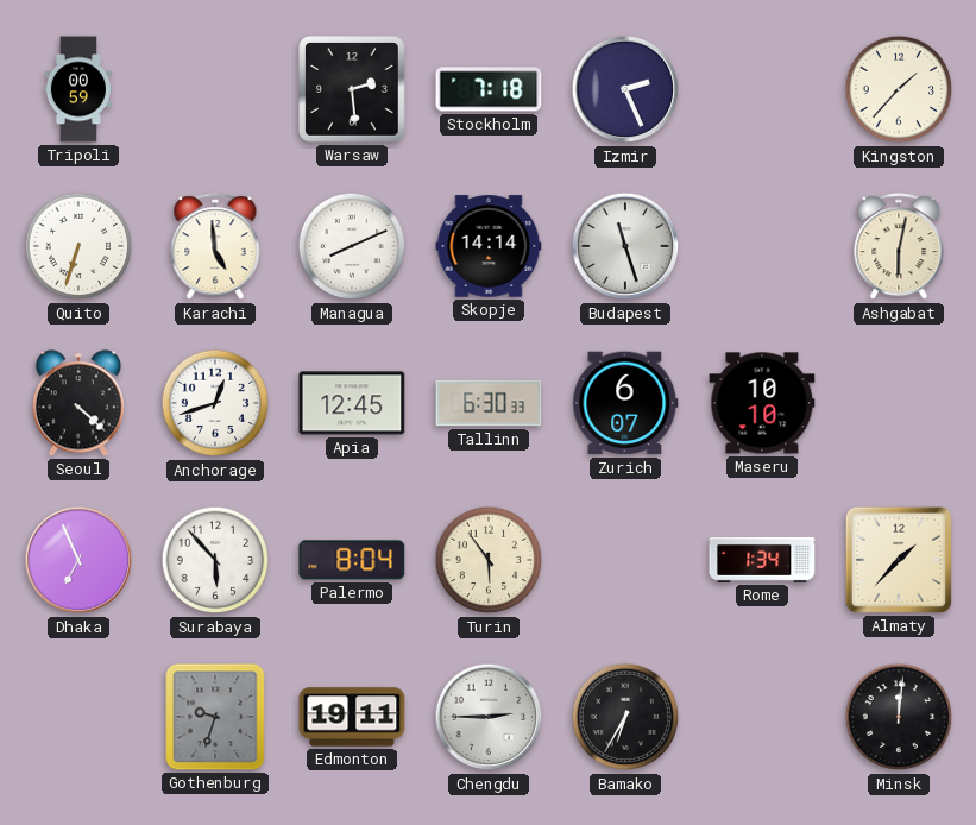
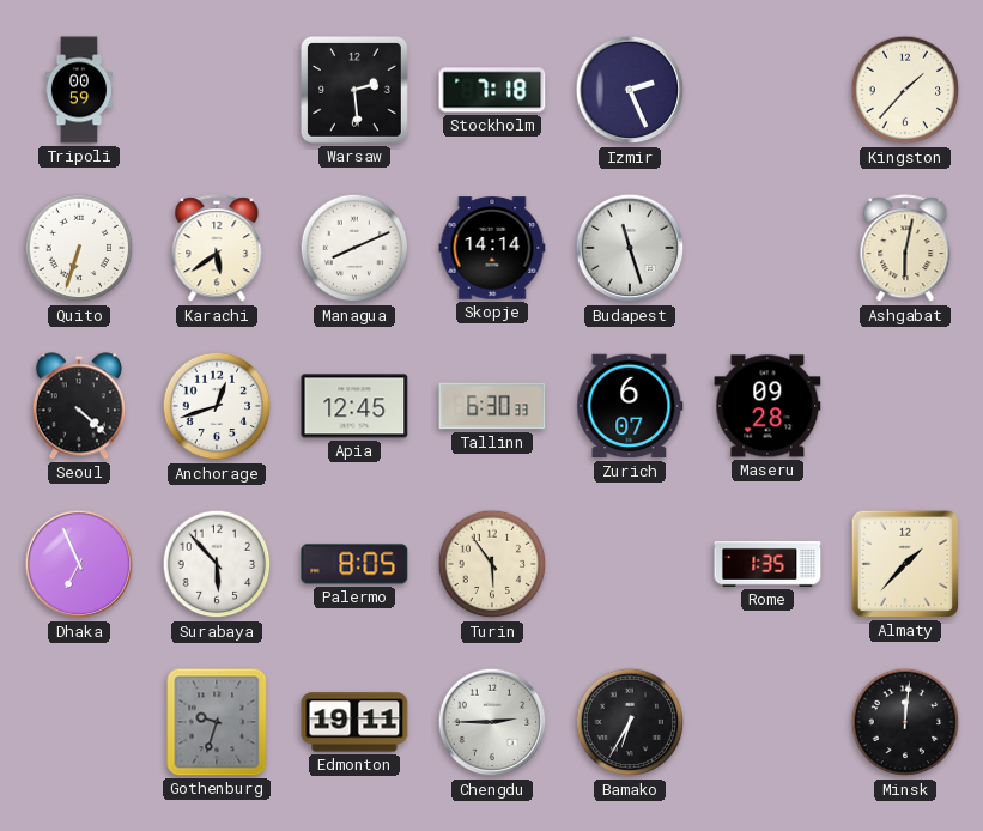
Karachi: 4:59 -> 5:39 (217, 249)
Maseru: 10:10 -> 09:28 (767, 406)
Palermo: 8:04 -> 8:05 (354, 564)
Rome: 1:34 -> 1:35 (767, 564)
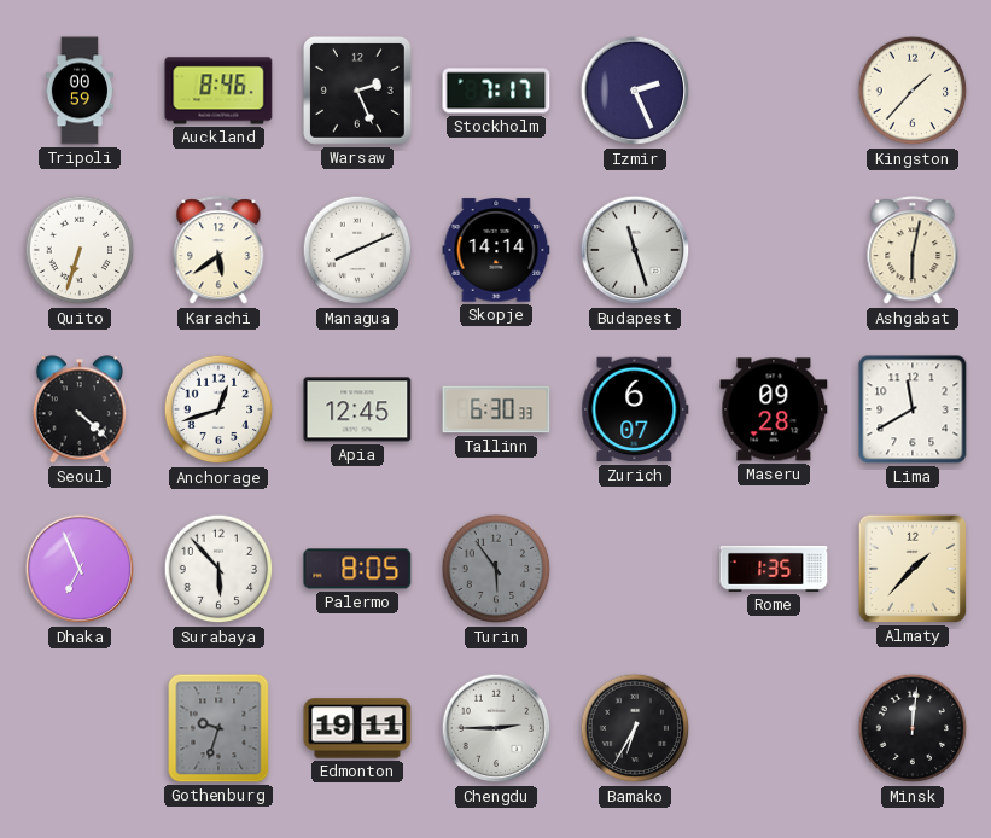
Auckland: none -> 8:46 (218, 91)
Warsaw: 2:29 -> 2:26 (357, 91)
Stockholm: 7:18 -> 7:17 (496, 91)
Lima: none -> 11:40 (913, 409)
Turin dial: cream -> grey (496, 569)
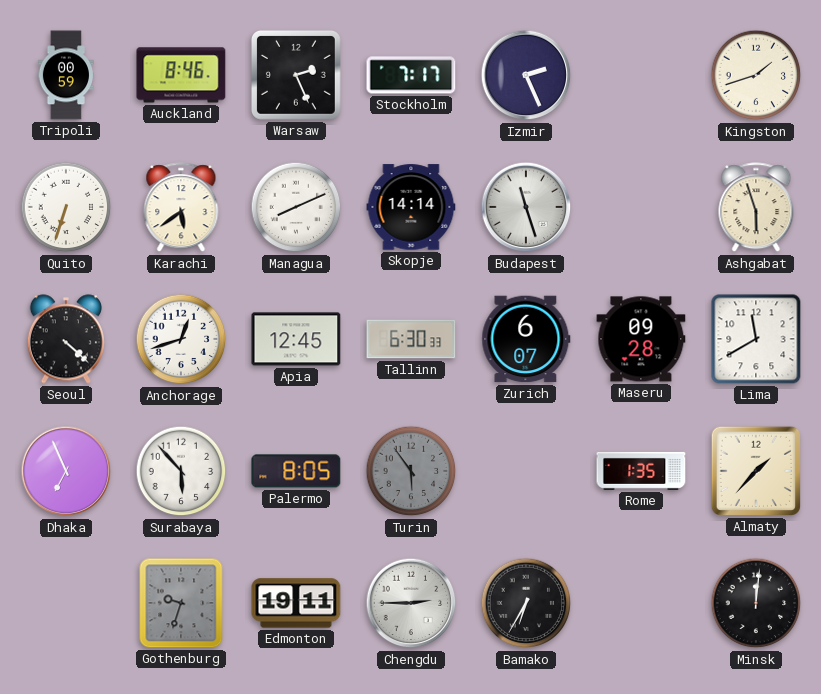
Kingston: 1:37 -> 1:42 (756, 75)
Ashgabat: 6:02 -> 5:57 (756, 208)
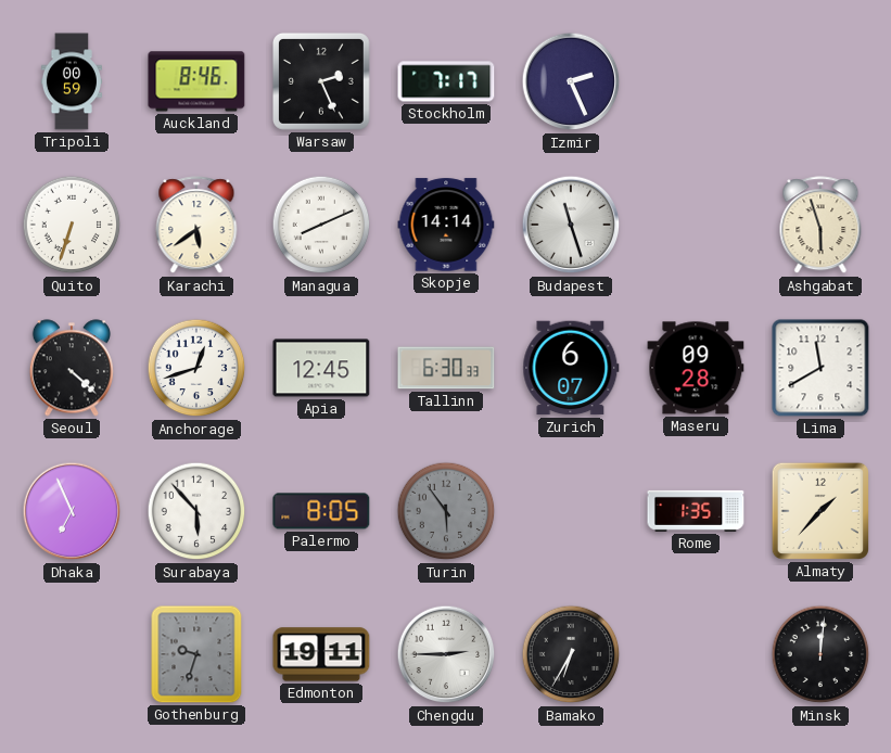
Kingston: 1:42 -> none (756, 75)
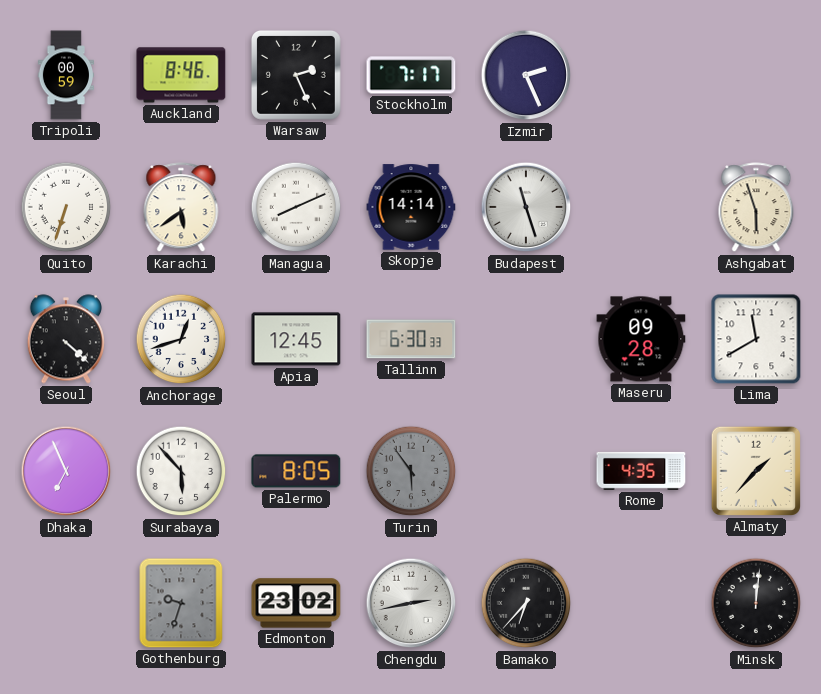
Zurich: 6:07 -> none (571, 368)
Rome: 1:35 -> 4:35 (641, 471)
Edmonton: 19:11 -> 23:02 (296, 603)
Chengdu: 2:45 -> 2:43 (411, 603)
Bamako: 6:35 -> 6:37 (526, 603)
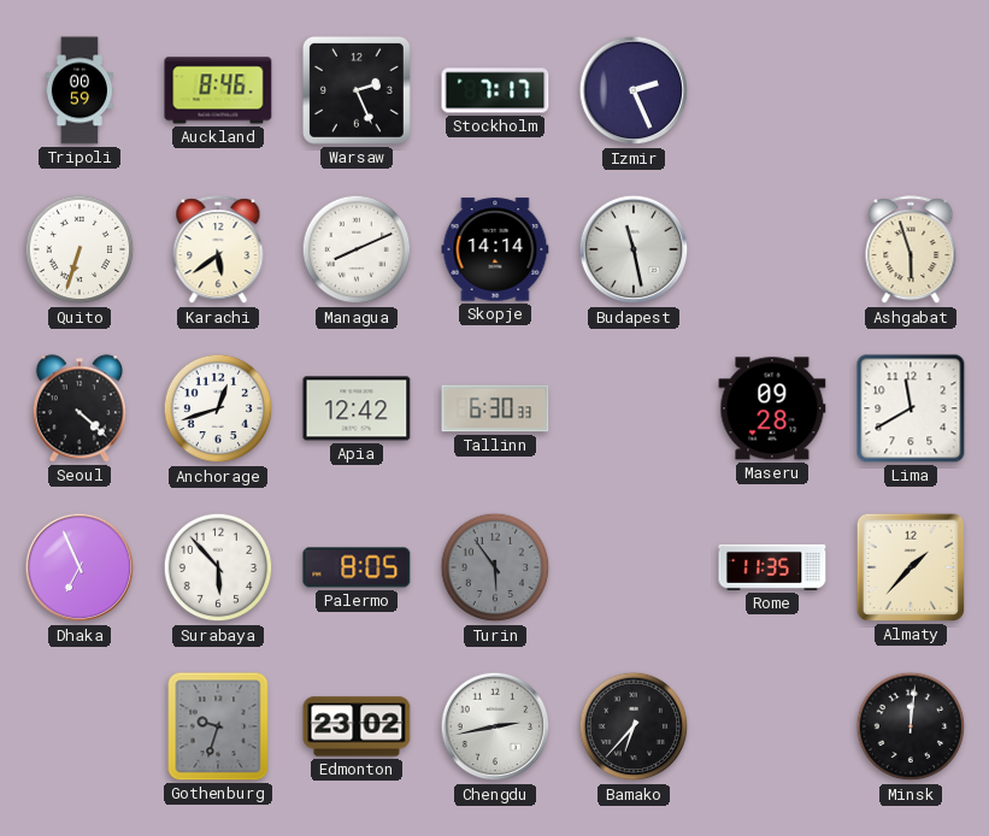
Budapest: 11:27 -> 11:28 (634, 249)
Apia: 12:45 -> 12:42 (357, 408)
Rome: 4:35 -> 11:35 (772, 567)
